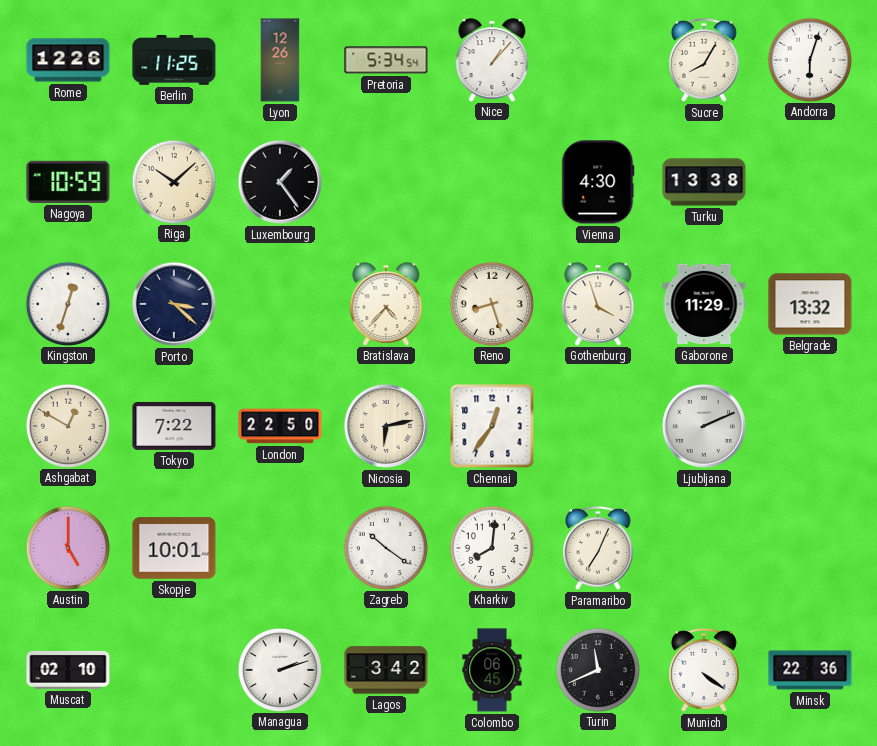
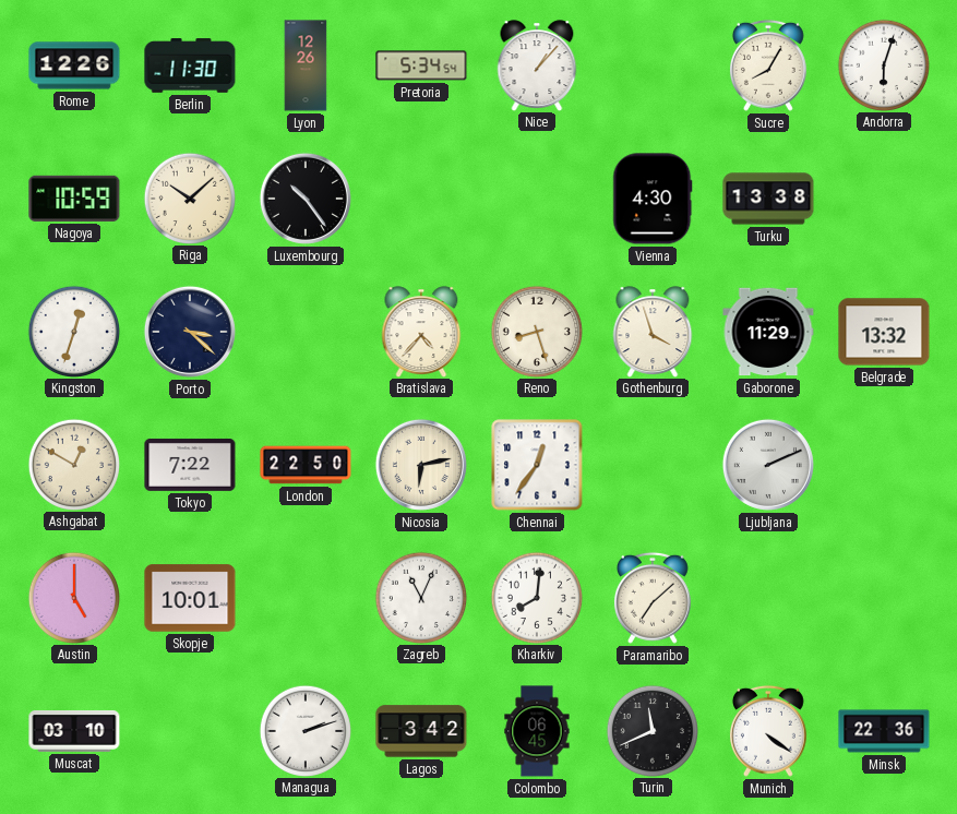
Berlin: 11:25 -> 11:30 (190, 65)
Luxembourg: 1:24 -> 10:24 (306, 199)
Zagreb: 10:21 -> 11:04 (420, 597)
Paramaribo: 7:04 -> 7:08 (653, 598)
Muscat: 02:10 -> 03:10 (74, 731)
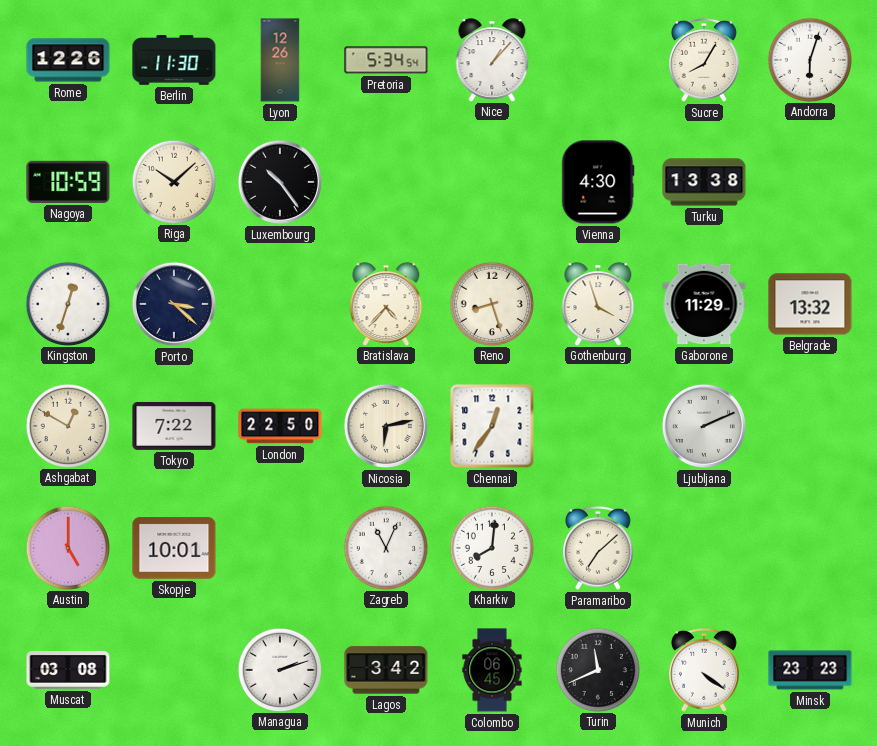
Muscat: 03:10 -> 03:08 (68, 670)
Minsk: 22:36 -> 23:23 (810, 670)
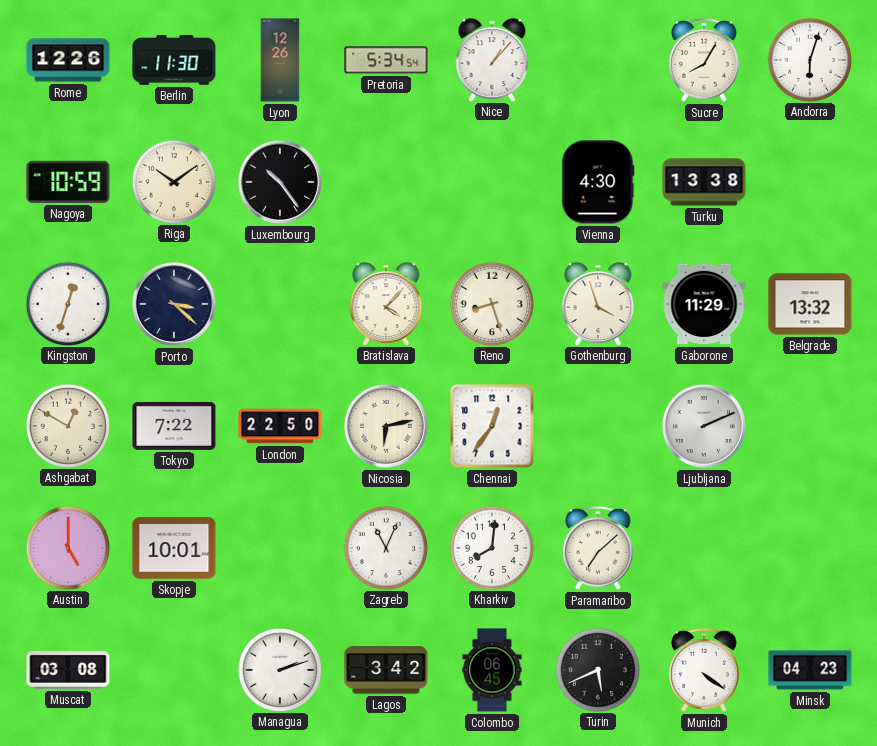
Riga: 10:08 -> 10:09 (173, 181)
Bratislava: 4:37 -> 4:07 (386, 304)
Turin: 11:41 -> 5:41 (597, 669)
Minsk: 23:23 -> 04:23 (810, 670)
